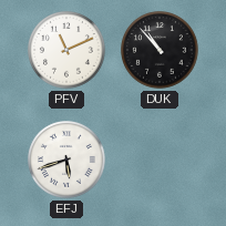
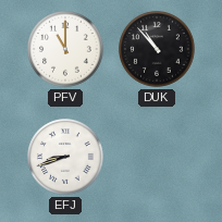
PFV: 11:11 -> 11:00 (66, 50)
EFJ: 5:42 -> 8:42 (66, 158)
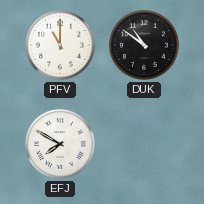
DUK: 10:53 -> 10:51 (145, 46)
EFJ: 8:42 -> 7:50 (61, 145)
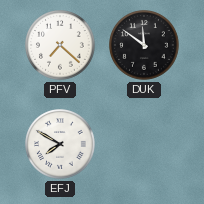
PFV: 11:00 -> 7:22 (61, 46)
DUK: 10:51 -> 11:51 (145, 46)
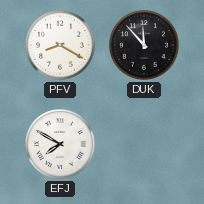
PFV: 7:22 -> 8:20 (61, 46)
DUK: 11:51 -> 11:53 (145, 46)
